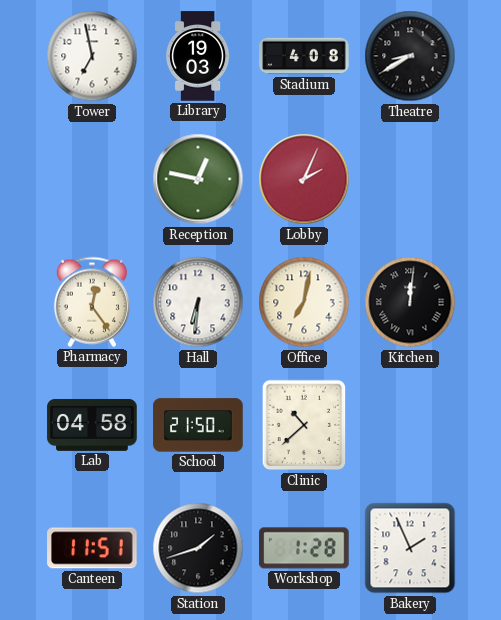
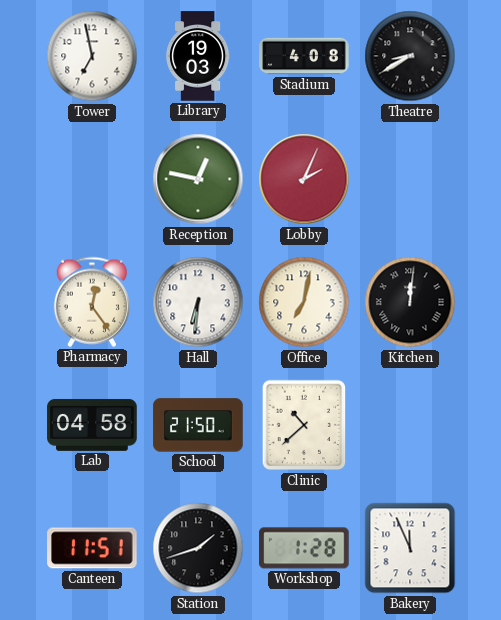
Bakery: 1:56 -> 11:56 (410, 548)
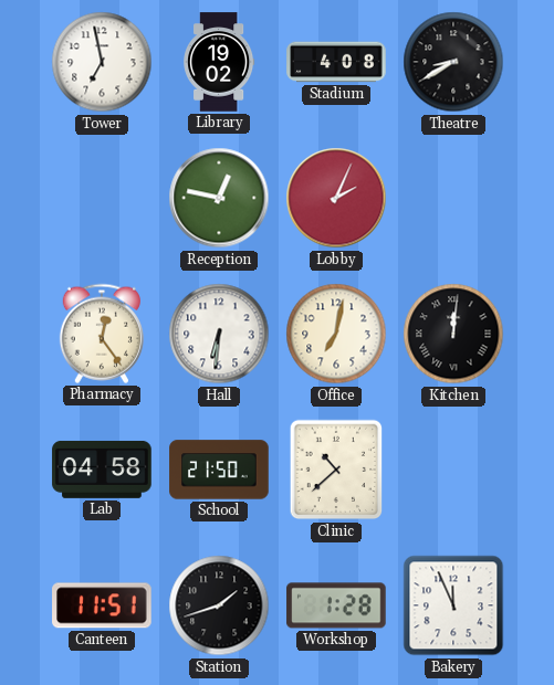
Library: 19:03 -> 19:02 (219, 62)
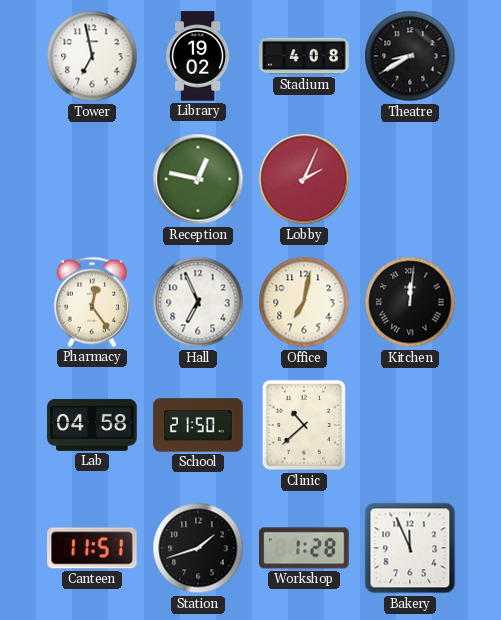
Hall: 6:31 -> 6:56 (198, 302)
